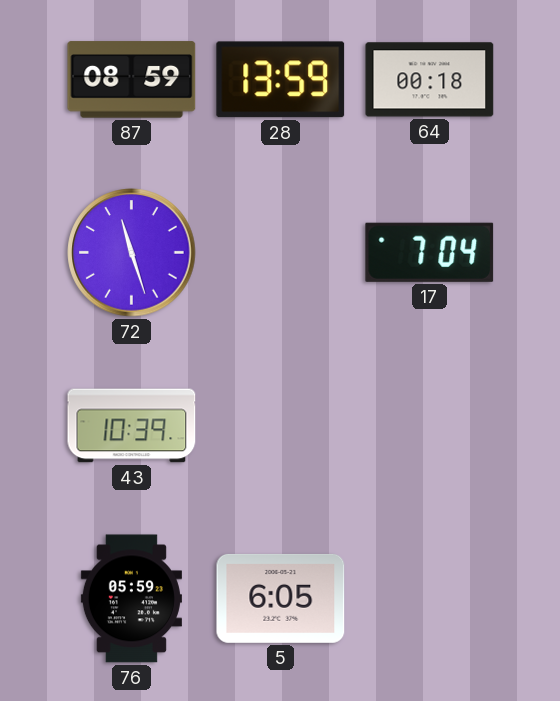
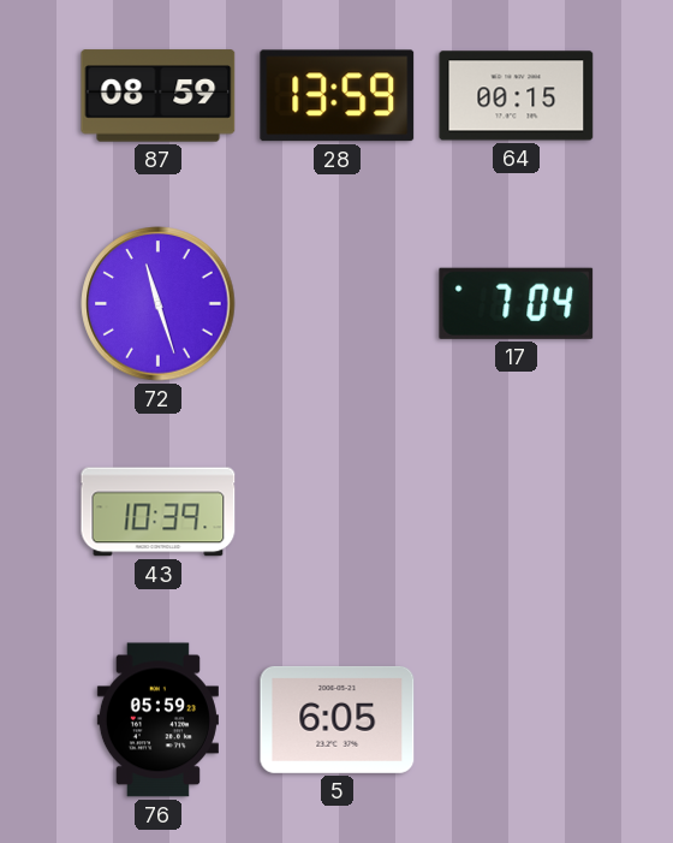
64: 00:18 -> 00:15 (517, 96)
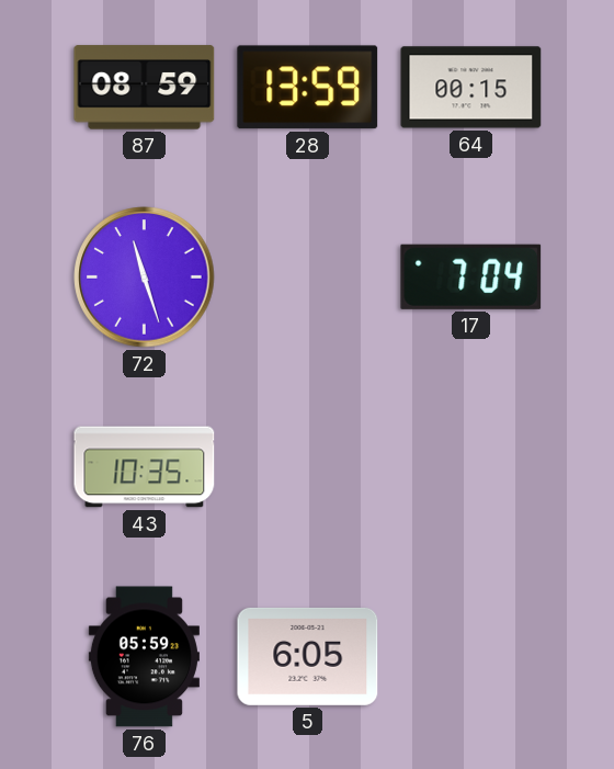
43: 10:39 -> 10:35 (145, 467)
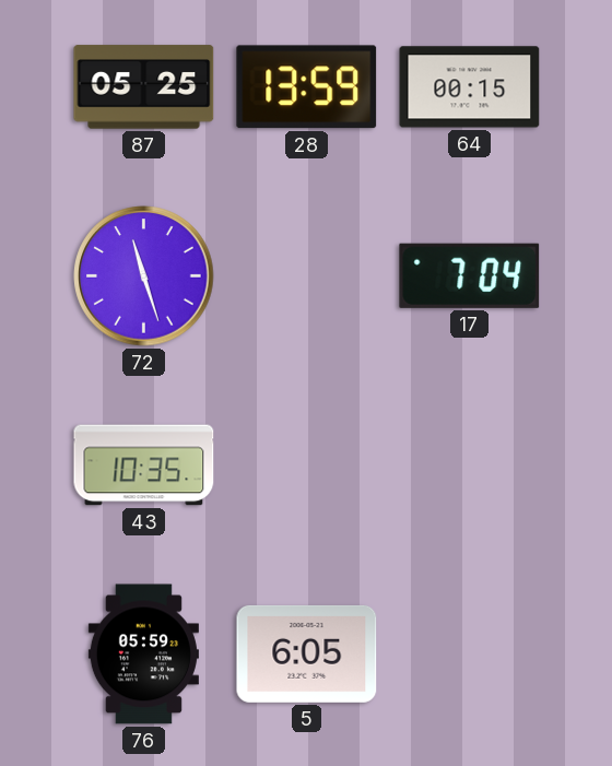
87: 08:59 -> 05:25 (144, 87)
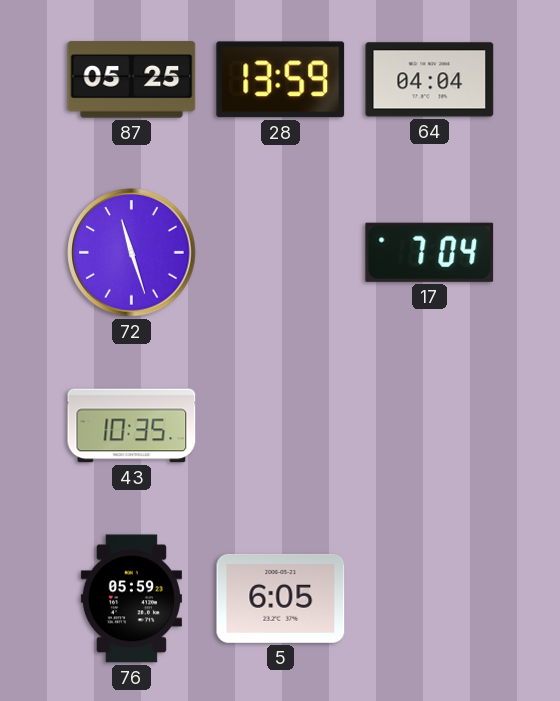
64: 00:15 -> 04:04 (430, 80)
